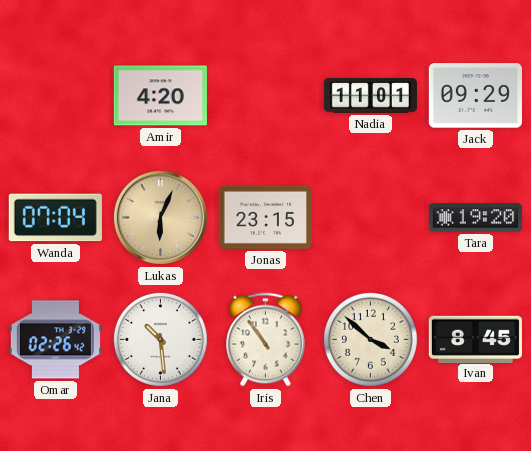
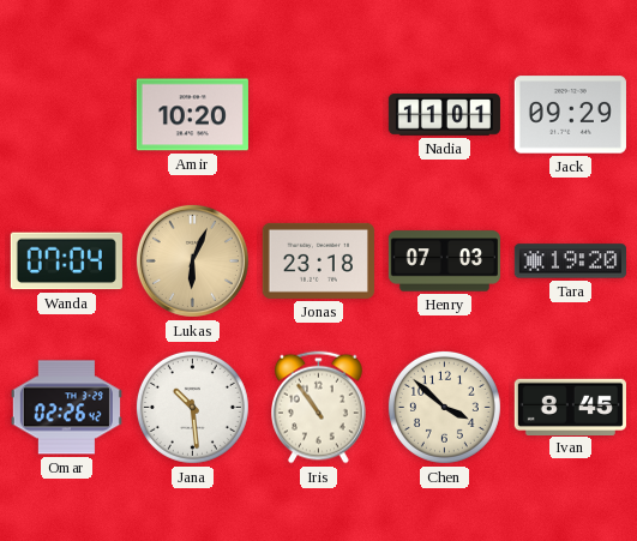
Amir: 4:20 -> 10:20 (192, 115)
Jonas: 23:15 -> 23:18 (318, 260)
Henry: none -> 07:03 (444, 262)
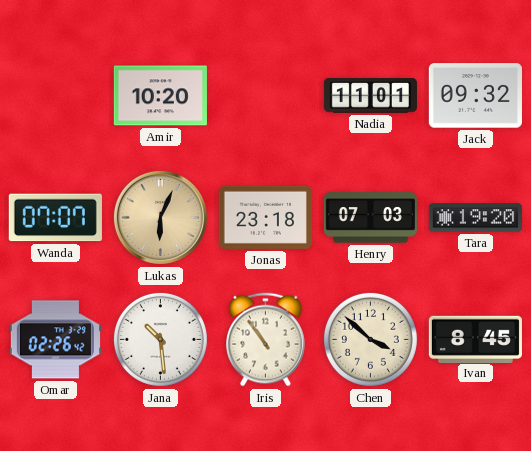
Jack: 09:29 -> 09:32 (475, 96)
Wanda: 07:04 -> 07:07 (55, 218)
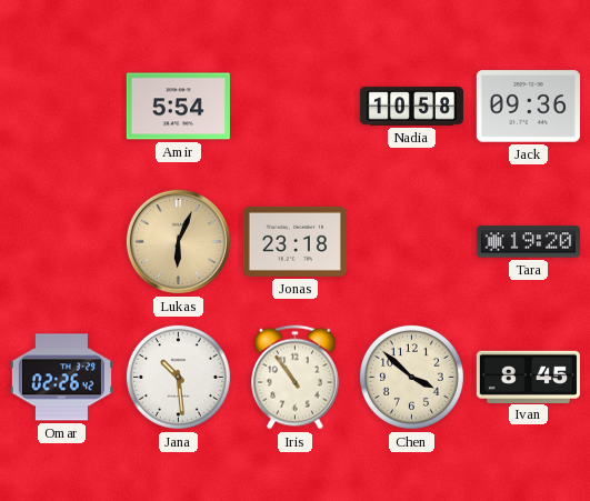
Amir: 10:20 -> 5:54 (178, 107)
Nadia: 11:01 -> 10:58 (411, 107)
Jack: 09:32 -> 09:36 (528, 107)
Wanda: 07:07 -> none (55, 218)
Henry: 07:03 -> none (370, 218)
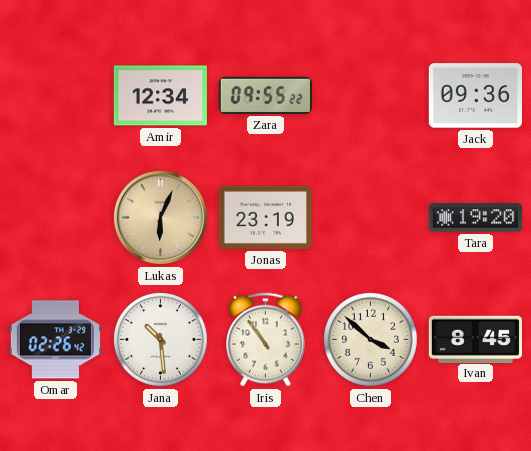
Amir: 5:54 -> 12:34 (160, 96)
Zara: none -> 09:55 (265, 95)
Nadia: 10:58 -> none (411, 107)
Jonas: 23:18 -> 23:19 (265, 217)
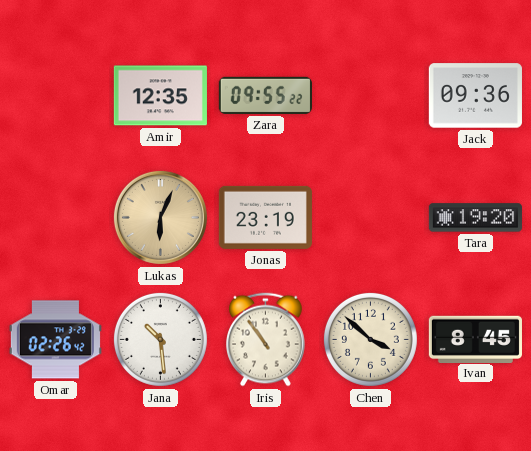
Amir: 12:34 -> 12:35 (160, 96)
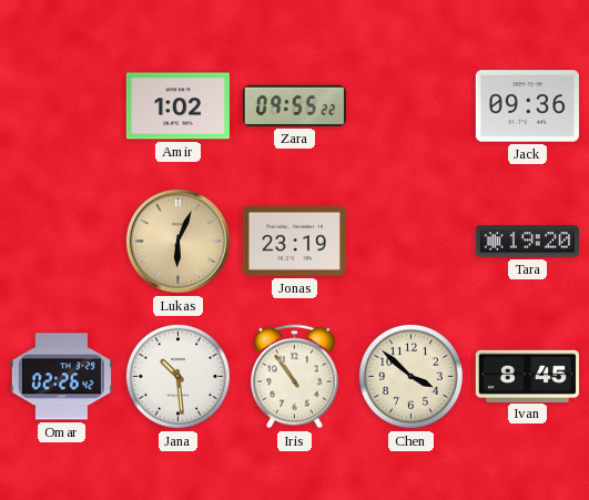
Amir: 12:35 -> 1:02 (177, 106)
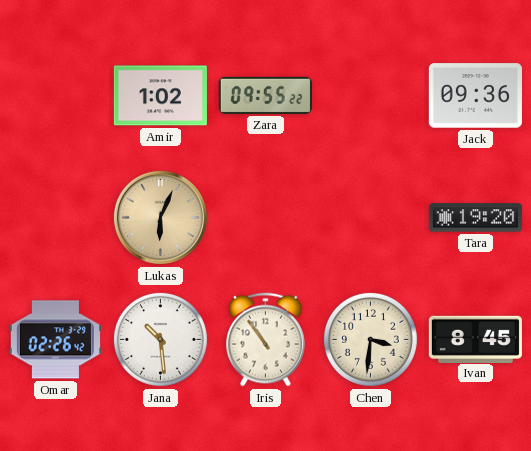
Jonas: 23:19 -> none (294, 241)
Chen: 3:52 -> 3:31 (370, 339)
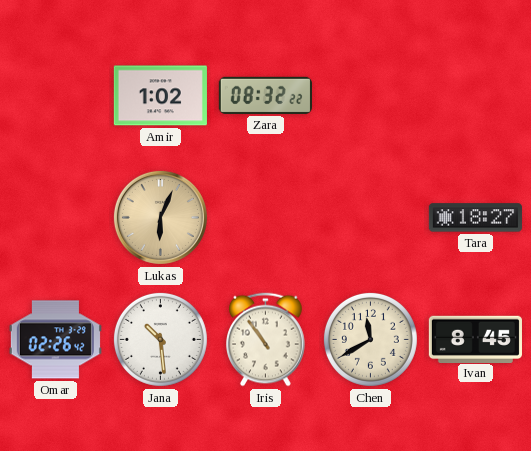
Zara: 09:55 -> 08:32 (265, 95)
Jack: 09:36 -> none (475, 96)
Tara: 19:20 -> 18:27 (475, 218)
Chen: 3:31 -> 11:40 (370, 339)
